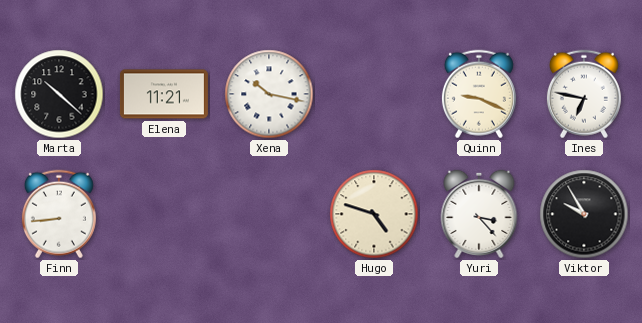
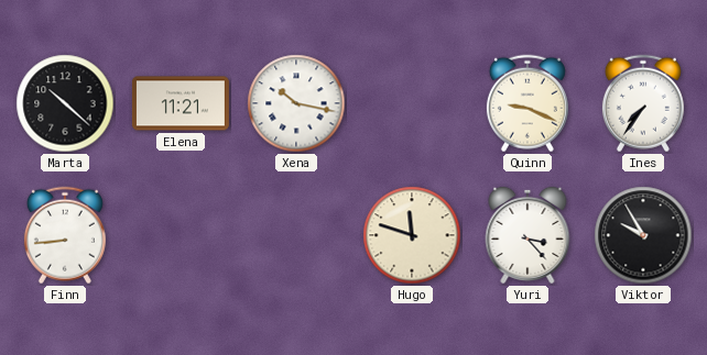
Ines: 6:47 -> 7:36 (643, 103)
Hugo: 4:48 -> 11:48 (412, 235)
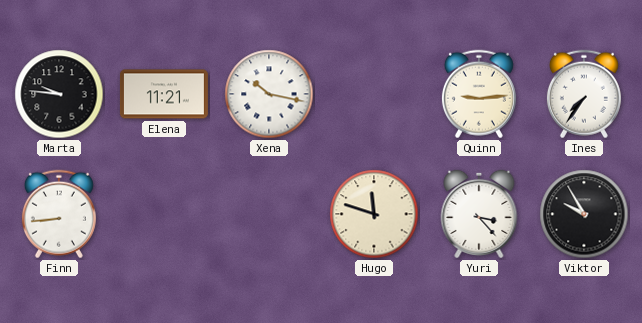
Marta: 10:22 -> 9:46 (59, 94)
Quinn: 9:19 -> 9:14 (479, 94)
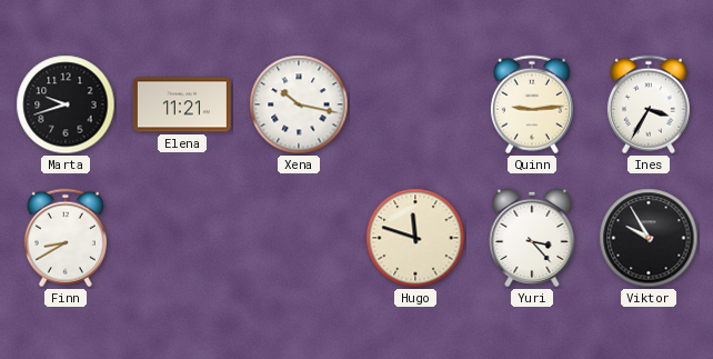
Marta: 9:46 -> 9:42 (66, 104)
Ines: 7:36 -> 3:35 (649, 104)
Finn: 8:44 -> 8:40 (66, 238)
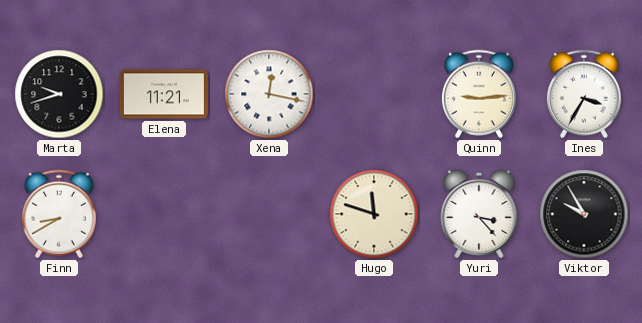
Xena: 10:17 -> 12:17 (269, 94)
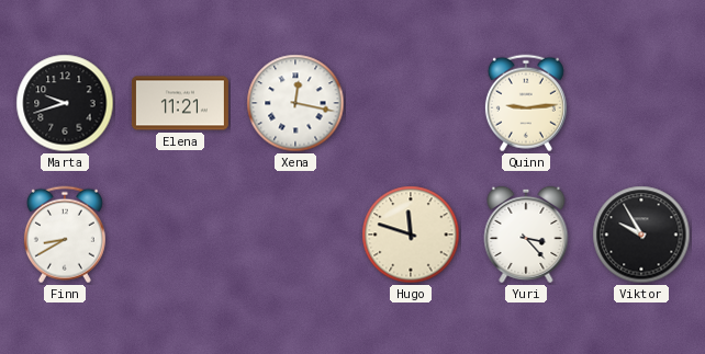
Ines: 3:35 -> none (584, 94)
